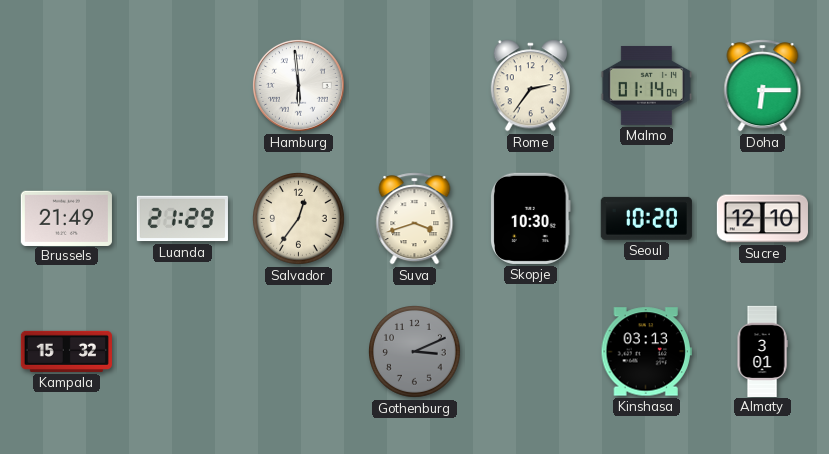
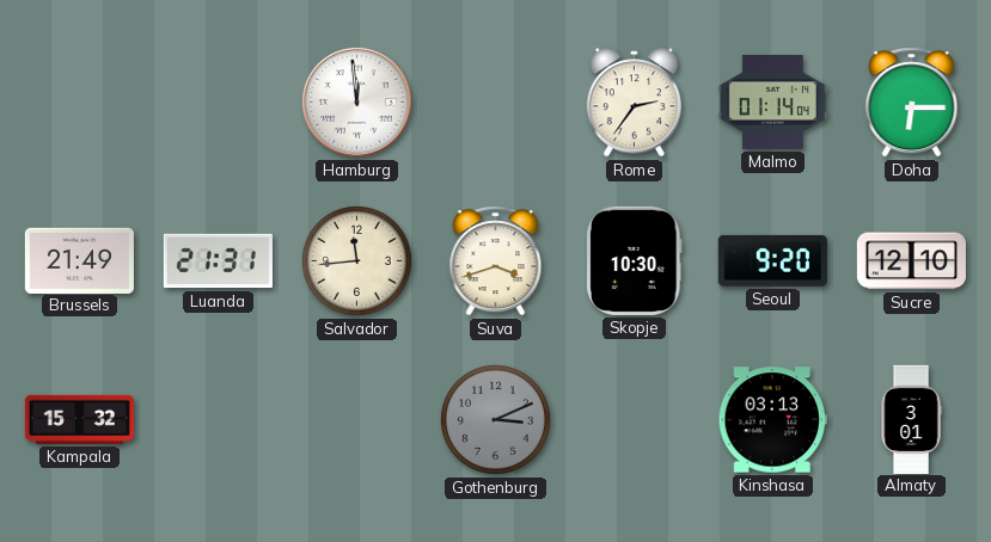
Hamburg: 5:59 -> 11:59 (356, 101)
Luanda: 21:29 -> 21:31 (218, 261)
Salvador: 12:36 -> 11:44 (357, 261)
Seoul: 10:20 -> 9:20 (772, 260)
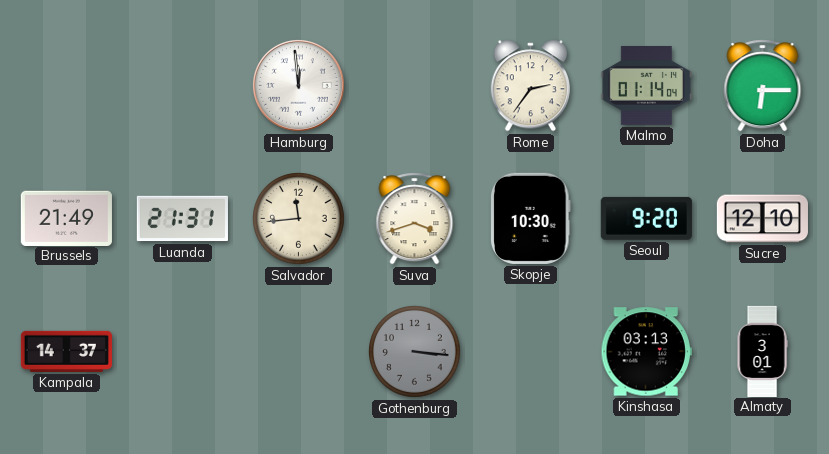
Kampala: 15:32 -> 14:37 (66, 351)
Gothenburg: 3:11 -> 3:16 (415, 352)
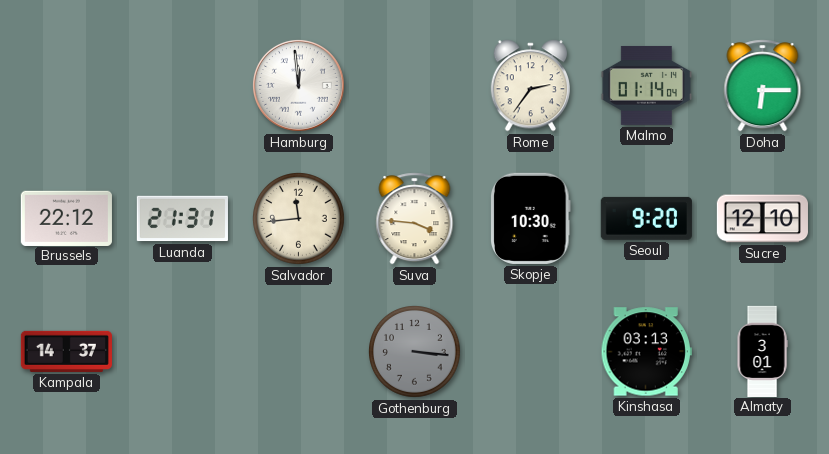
Brussels: 21:49 -> 22:12 (66, 218)
Suva: 3:42 -> 3:46 (415, 219)
